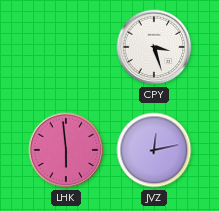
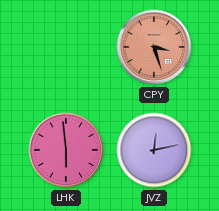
CPY dial: white -> salmon (154, 47)
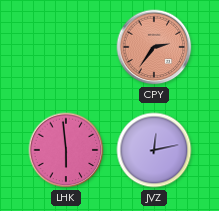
CPY: 3:27 -> 2:36 (154, 47)
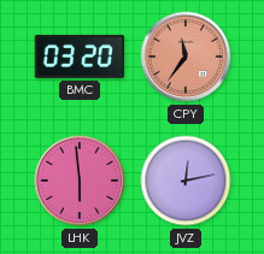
BMC: none -> 03:20 (78, 57)
CPY: 2:36 -> 11:36 (186, 57)
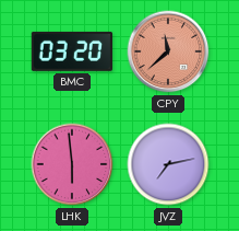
CPY: 11:36 -> 11:38 (168, 51)
JVZ: 12:13 -> 7:13 (168, 164)
